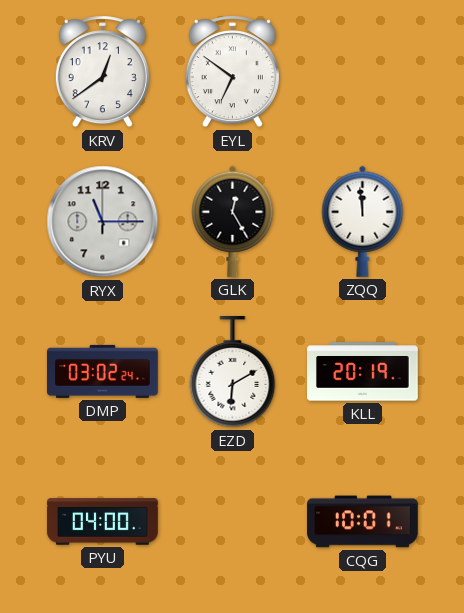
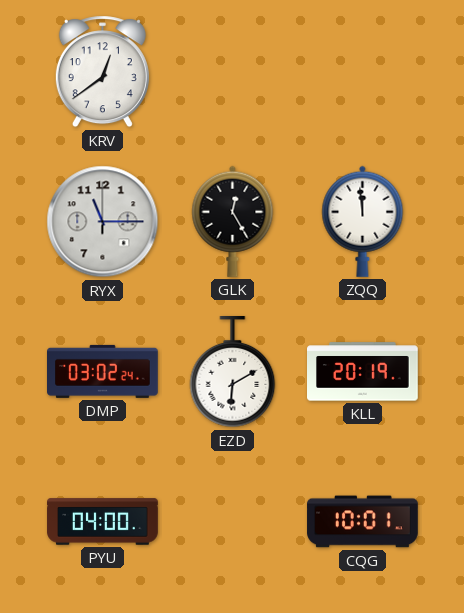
EYL: 6:51 -> none (232, 72)
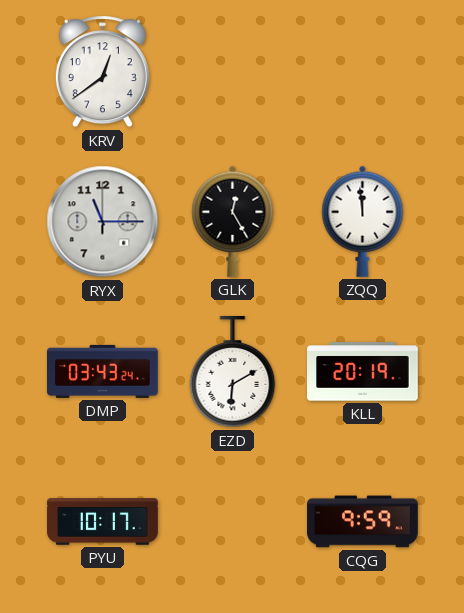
DMP: 03:02 -> 03:43 (103, 371)
PYU: 04:00 -> 10:17 (103, 522)
CQG: 10:01 -> 9:59 (363, 522)
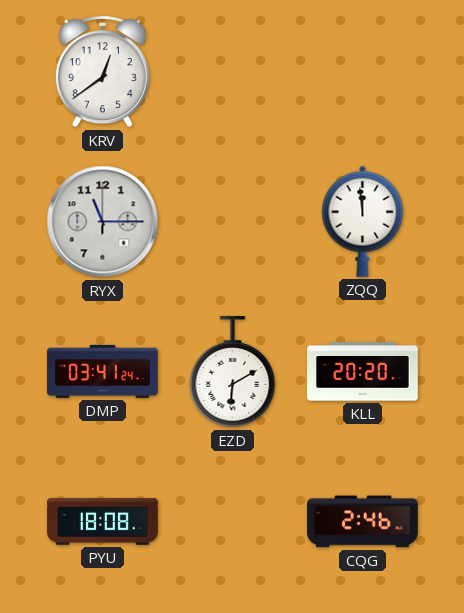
GLK: 12:25 -> none (233, 221)
DMP: 03:43 -> 03:41 (103, 371)
KLL: 20:19 -> 20:20 (363, 372)
PYU: 10:17 -> 18:08 (103, 522)
CQG: 9:59 -> 2:46 (363, 522)
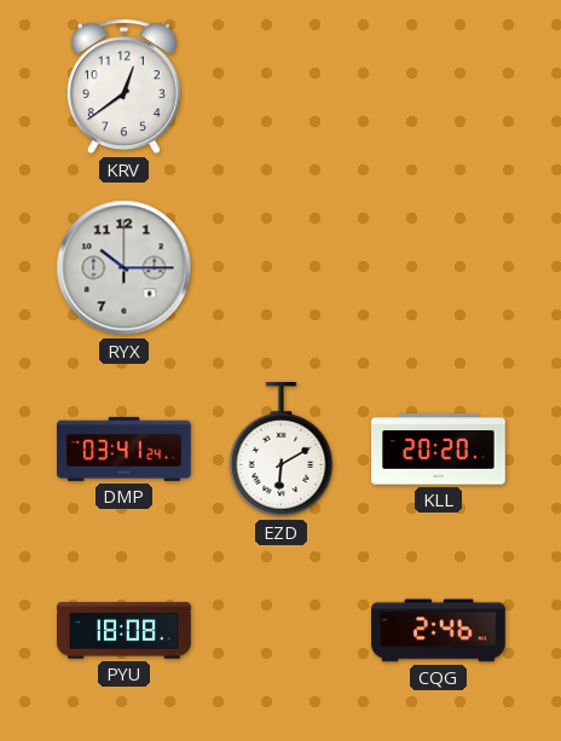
RYX: 11:15 -> 10:15 (125, 268)
ZQQ: 11:59 -> none (363, 221)
